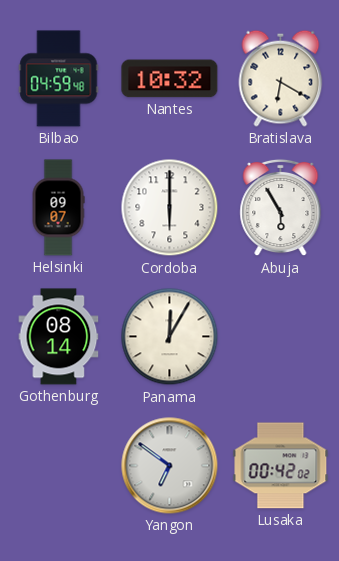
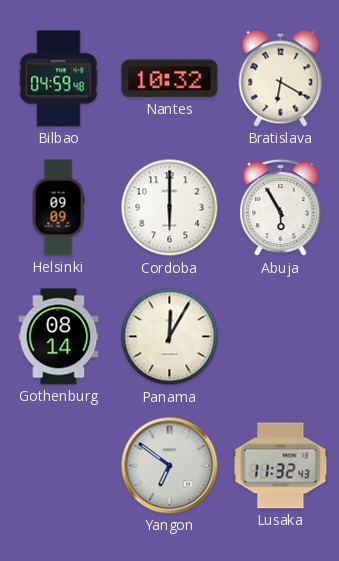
Helsinki: 09:07 -> 09:09 (58, 208)
Lusaka: 00:42 -> 11:32 (281, 466)
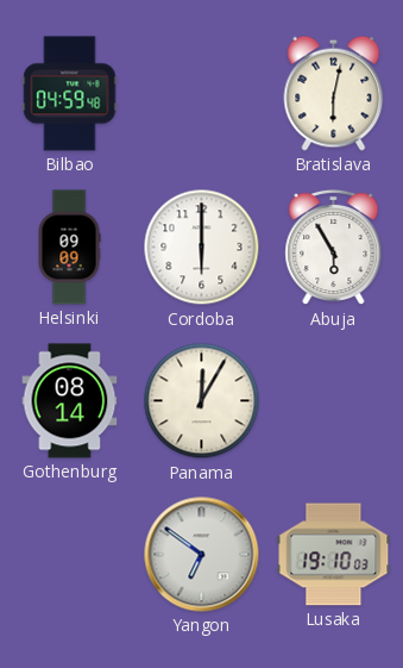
Nantes: 10:32 -> none (170, 79)
Bratislava: 6:20 -> 6:02 (334, 93)
Lusaka: 11:32 -> 19:10 (334, 555)
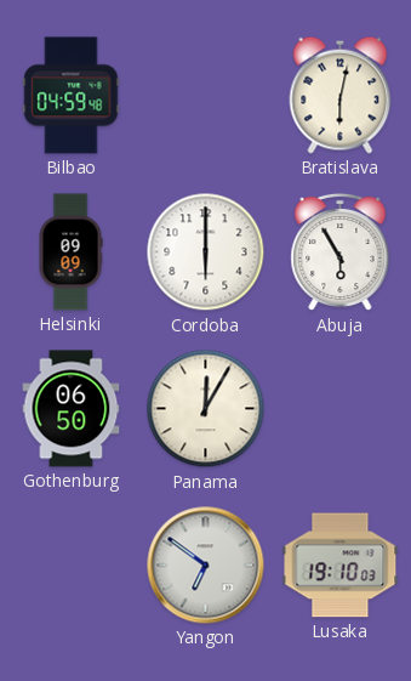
Gothenburg: 08:14 -> 06:50 (72, 409)
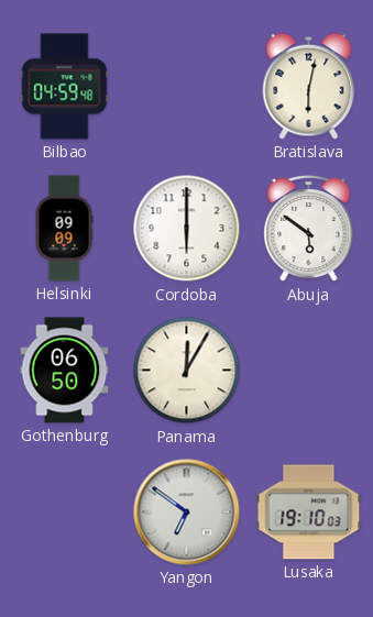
Abuja: 5:55 -> 5:51 (309, 229)
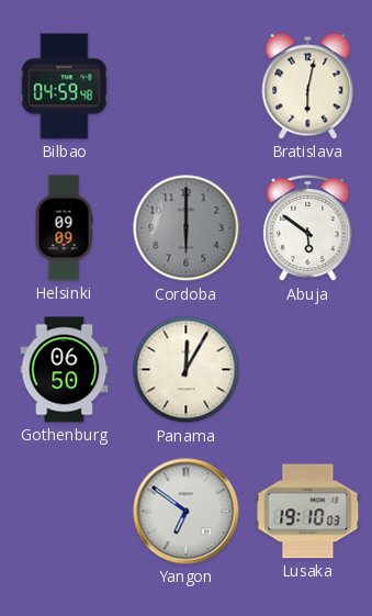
Cordoba dial: white -> grey (187, 228)
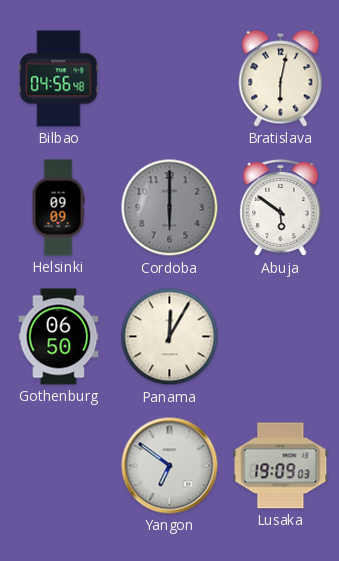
Bilbao: 04:59 -> 04:56 (59, 79)
Lusaka: 19:10 -> 19:09 (281, 466)
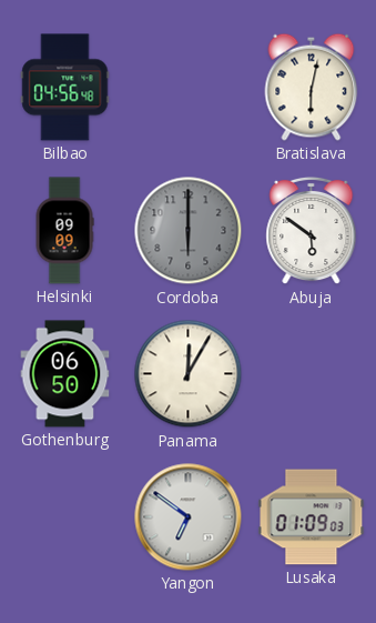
Lusaka: 19:09 -> 01:09 (312, 518)
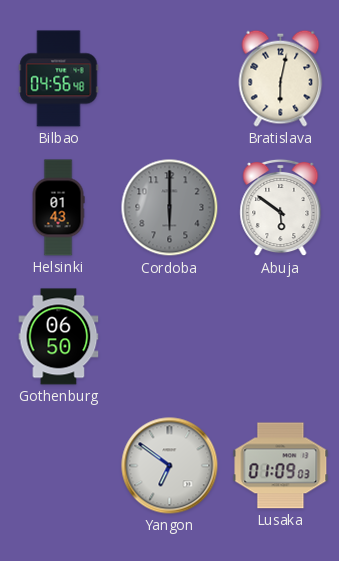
Helsinki: 09:09 -> 01:43 (58, 208)
Panama: 12:05 -> none (189, 374)
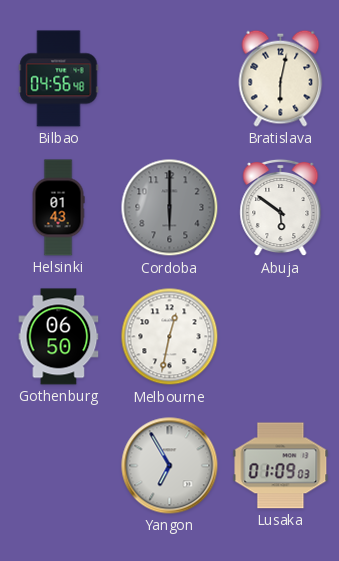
Melbourne: none -> 12:32 (170, 337)
Yangon: 6:51 -> 6:55 (170, 466)
